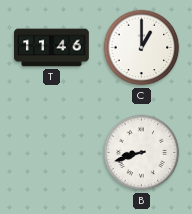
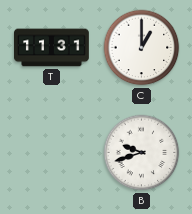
T: 11:46 -> 11:31 (52, 48)
B: 8:42 -> 9:42 (142, 153)
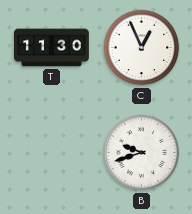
T: 11:31 -> 11:30 (52, 48)
C: 1:00 -> 12:56 (142, 48)
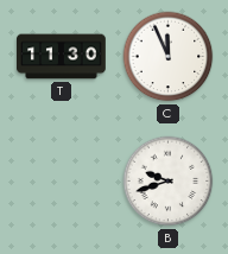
C: 12:56 -> 11:56 (169, 57)
